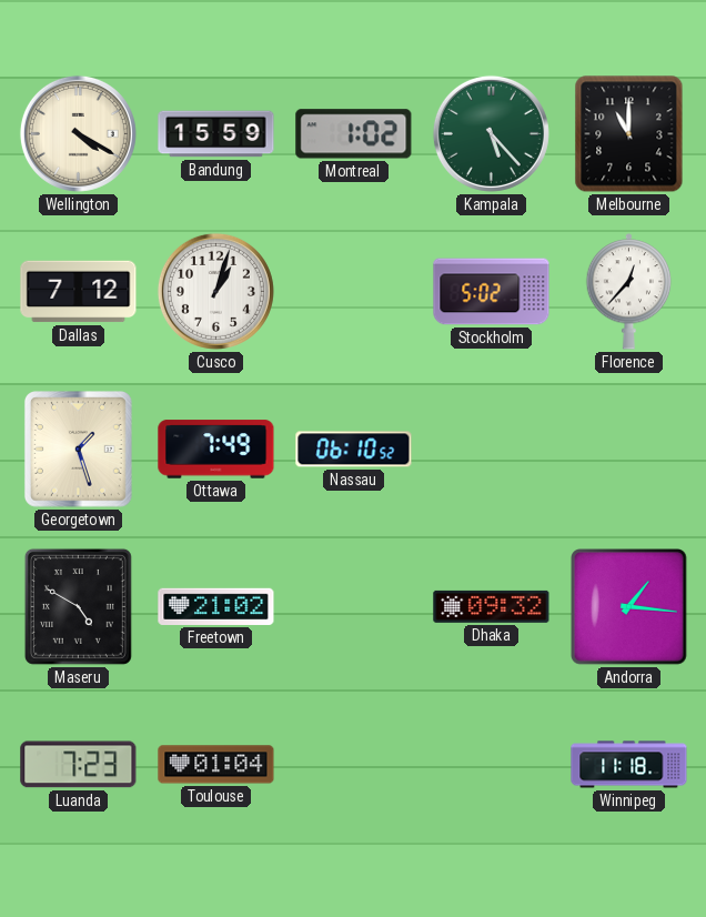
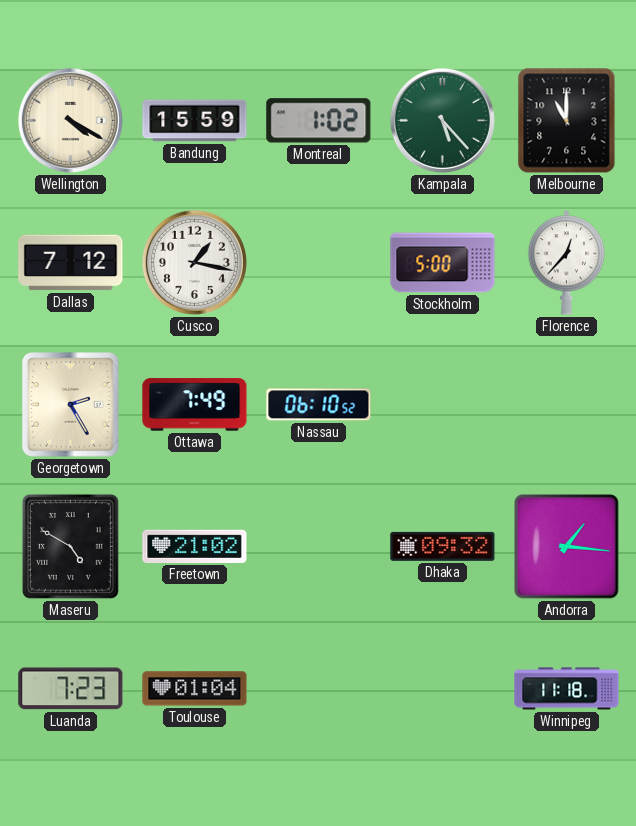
Cusco: 1:03 -> 1:17 (194, 262)
Stockholm: 5:02 -> 5:00 (443, 263)
Georgetown: 1:27 -> 2:25 (71, 405)
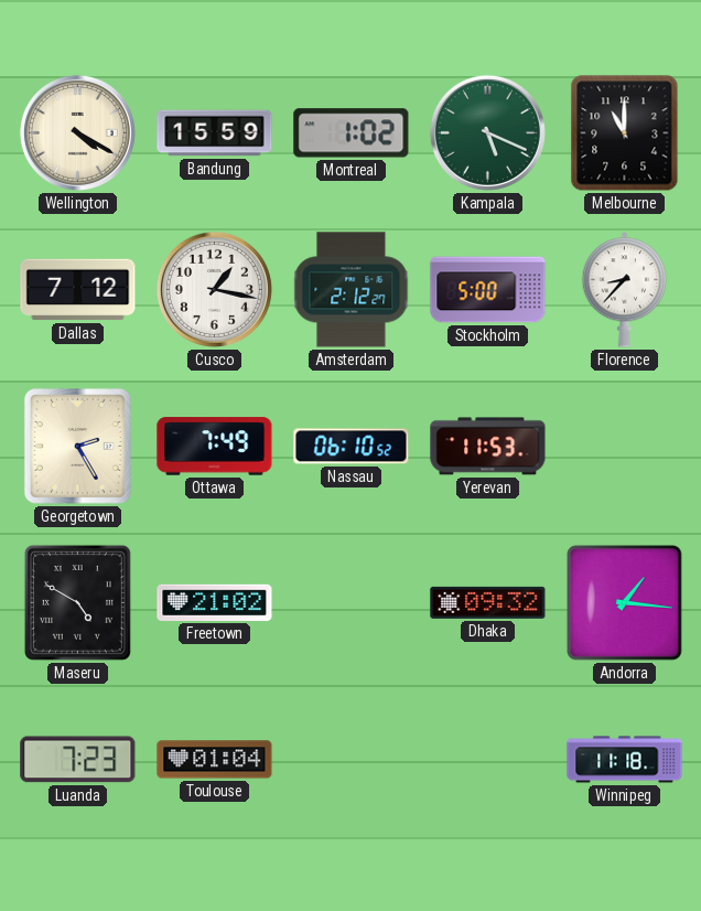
Kampala: 5:23 -> 5:19 (487, 132)
Amsterdam: none -> 2:12 (352, 290)
Florence: 12:37 -> 8:37 (625, 290)
Yerevan: none -> 11:53 (488, 447)
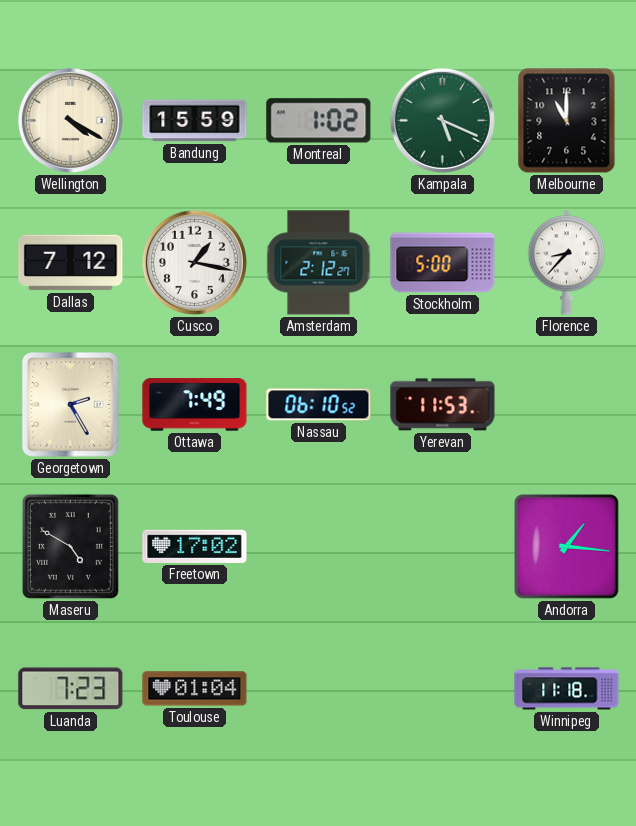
Freetown: 21:02 -> 17:02 (195, 546)
Dhaka: 09:32 -> none (488, 602)
